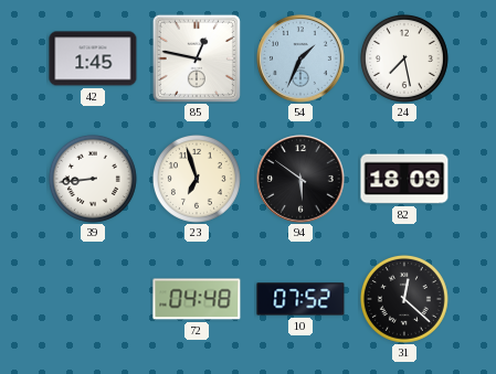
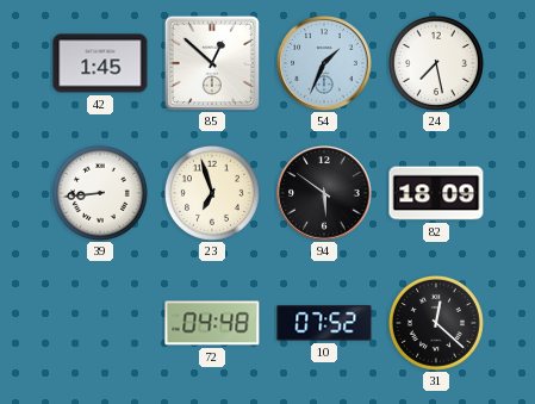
85: 12:47 -> 12:52 (212, 63)
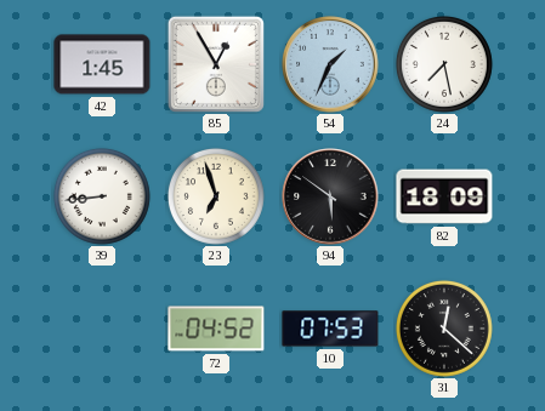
85: 12:52 -> 12:55 (216, 64)
72: 04:48 -> 04:52 (216, 329)
10: 07:52 -> 07:53 (330, 329)
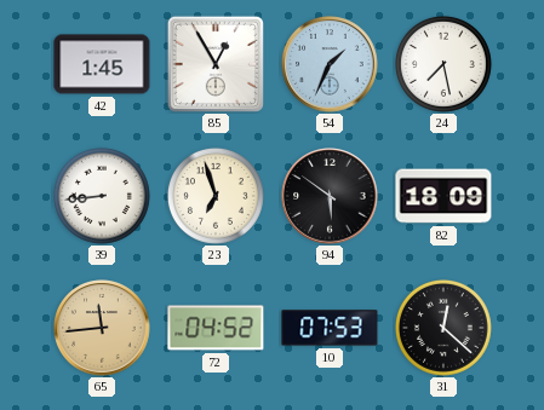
65: none -> 11:44 (102, 328)
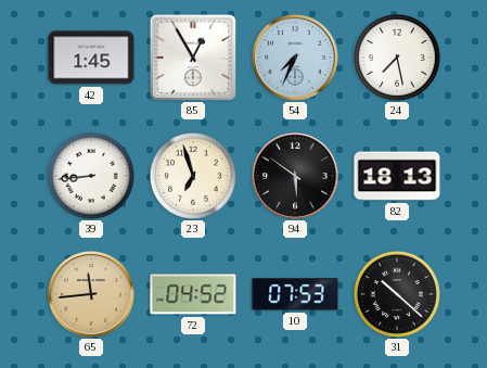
54: 1:34 -> 7:34 (295, 58)
82: 18:09 -> 18:13 (397, 176)
31: 12:22 -> 10:22 (397, 294)
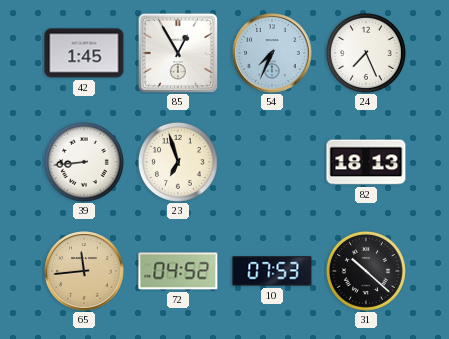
24: 7:28 -> 7:26 (366, 53)
94: 5:51 -> none (295, 176)
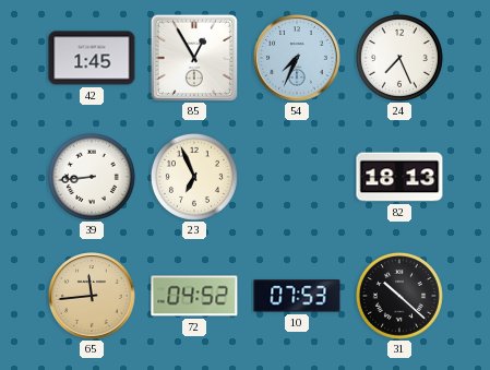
23: 6:57 -> 6:56 (194, 177)
